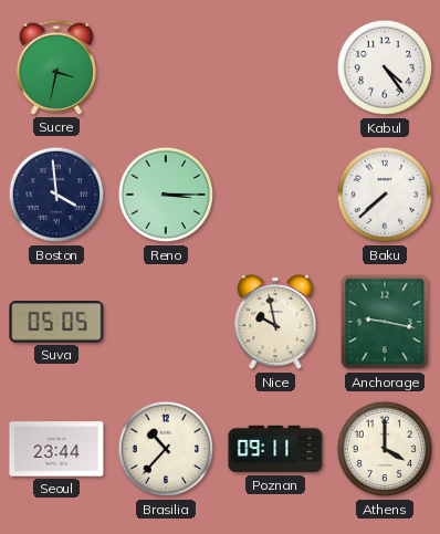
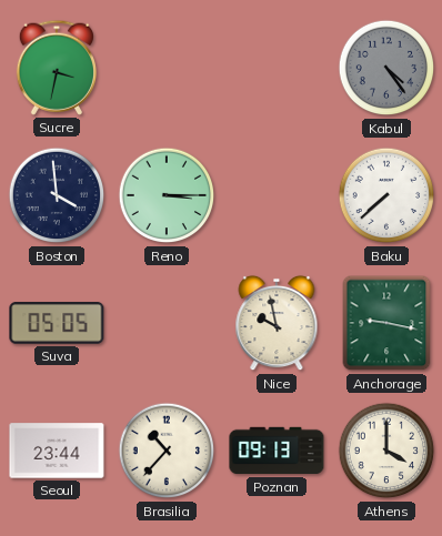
Kabul dial: white -> grey (386, 68)
Poznan: 09:11 -> 09:13 (277, 451)
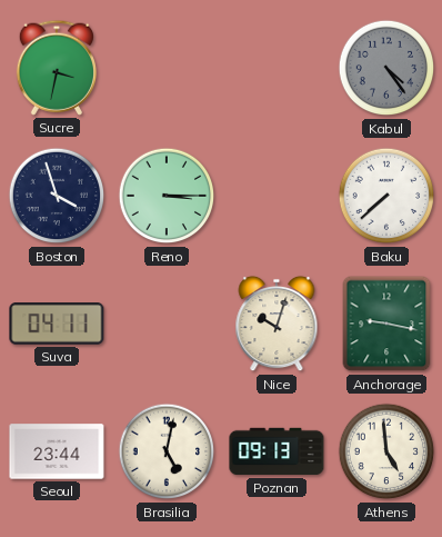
Boston: 3:59 -> 3:57 (57, 196)
Suva: 05:05 -> 04:11 (57, 325)
Nice: 9:58 -> 10:03 (277, 324)
Brasilia: 10:37 -> 5:02 (167, 451)
Athens: 4:00 -> 4:59 (386, 451)
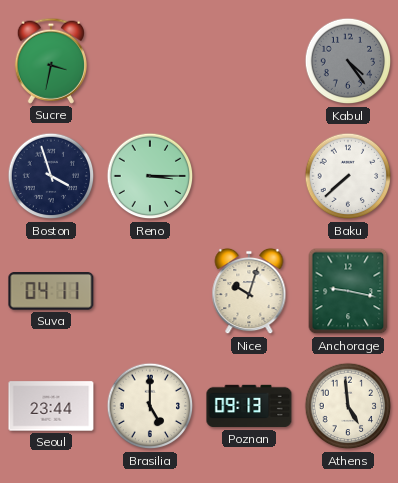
Brasilia: 5:02 -> 5:00 (150, 406)
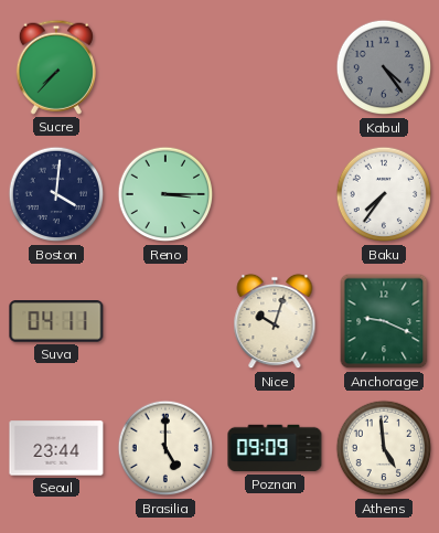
Sucre: 3:32 -> 7:37 (56, 67)
Boston: 3:57 -> 4:01 (56, 194)
Baku: 7:38 -> 7:36 (384, 194)
Anchorage: 9:17 -> 9:19 (384, 321)
Poznan: 09:13 -> 09:09 (275, 448)
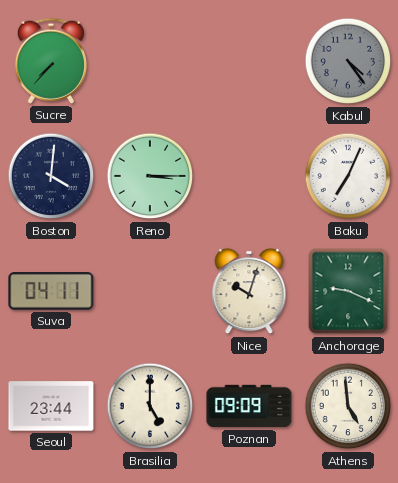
Baku: 7:36 -> 7:04 (348, 176)
